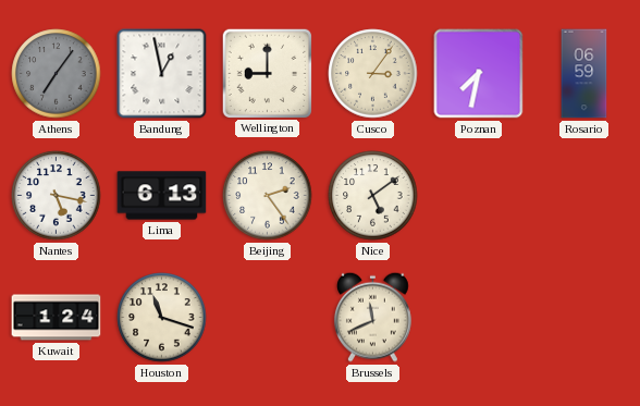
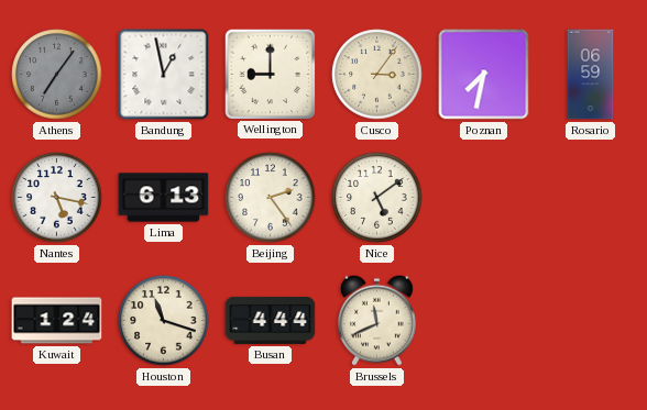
Busan: none -> 4:44 (271, 320)
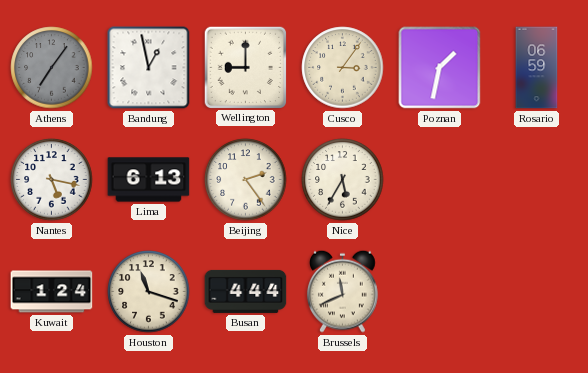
Poznan: 7:32 -> 1:32 (440, 68)
Nice: 5:09 -> 5:35 (343, 180)
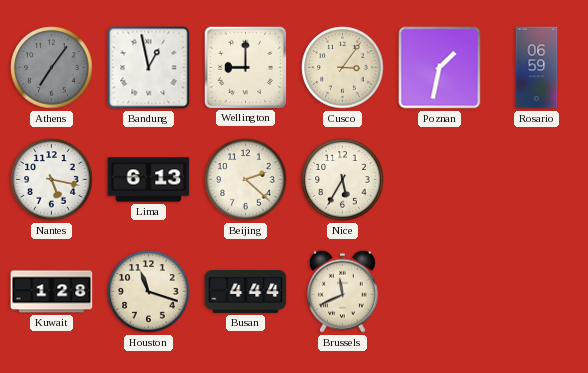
Beijing: 2:24 -> 2:22 (246, 180)
Kuwait: 1:24 -> 1:28 (52, 292)
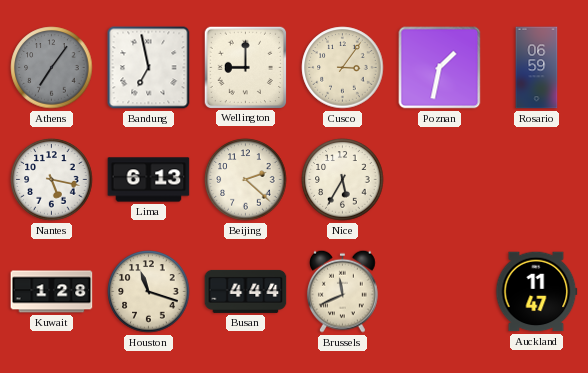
Bandung: 12:58 -> 6:58 (149, 68)
Auckland: none -> 11:47 (537, 292)
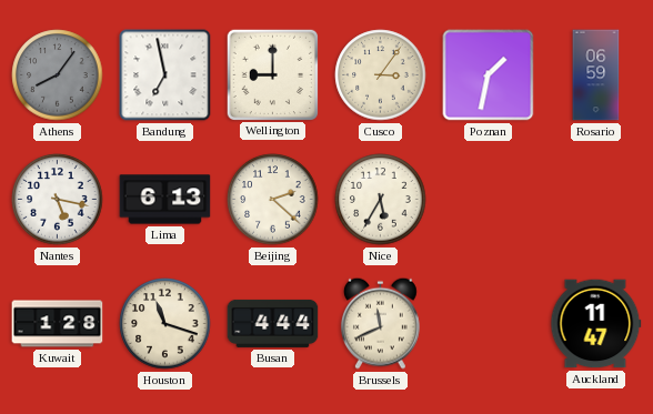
Athens: 7:06 -> 8:06 (58, 75)
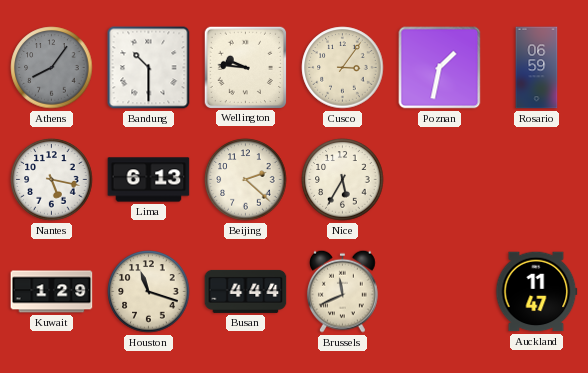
Bandung: 6:58 -> 10:30 (149, 68)
Wellington: 9:00 -> 9:46 (245, 67)
Kuwait: 1:28 -> 1:29 (52, 292)
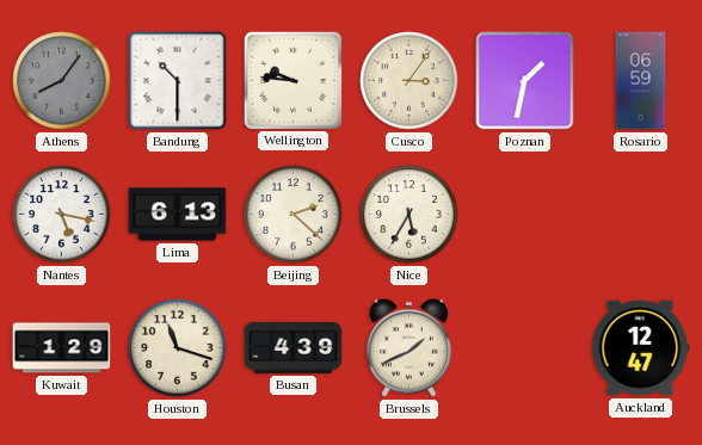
Busan: 4:44 -> 4:39 (294, 347)
Brussels: 11:41 -> 1:41 (408, 347)
Auckland: 11:47 -> 12:47 (641, 348)
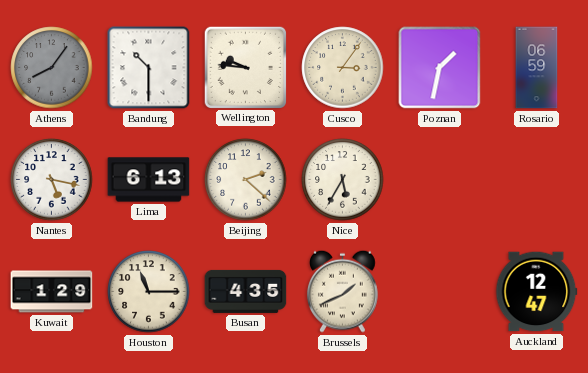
Houston: 11:18 -> 11:15 (149, 292)
Busan: 4:39 -> 4:35 (246, 291)
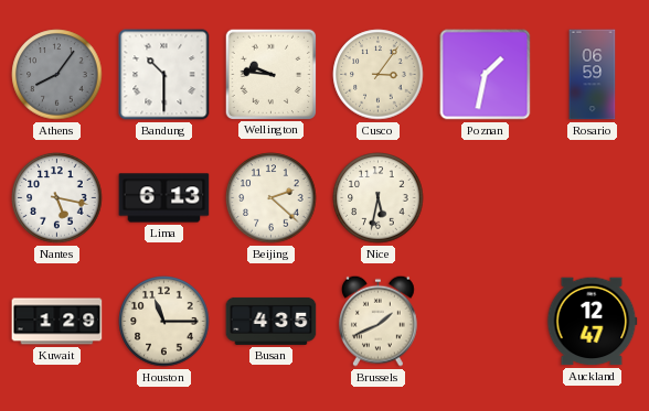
Nice: 5:35 -> 5:32 (379, 198)
